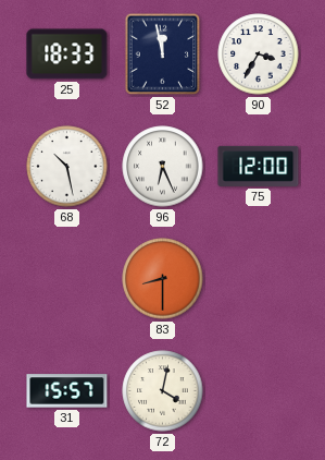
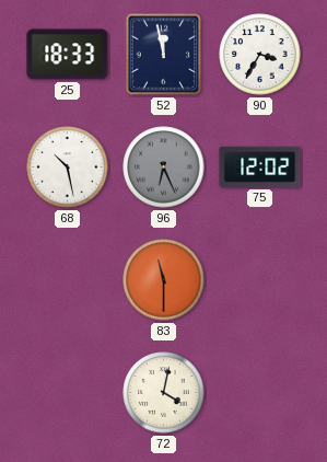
96 dial: white -> grey (164, 168)
75: 12:00 -> 12:02 (260, 166)
83: 8:30 -> 11:30 (164, 280)
31: 15:57 -> none (67, 391)
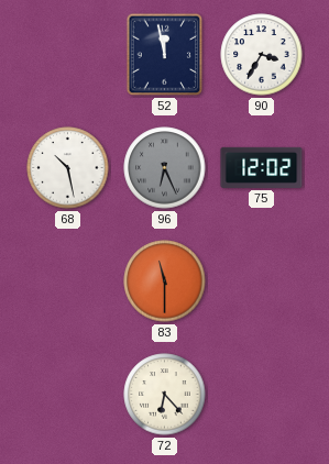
25: 18:33 -> none (68, 55)
72: 4:02 -> 6:23 (165, 395)
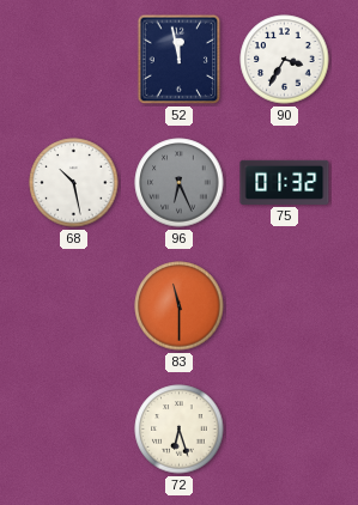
75: 12:02 -> 01:32 (285, 182)
72: 6:23 -> 6:27 (180, 430)
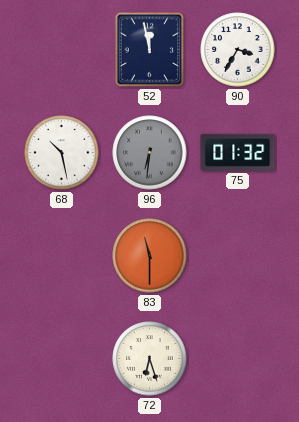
96: 6:26 -> 6:31 (150, 153)
